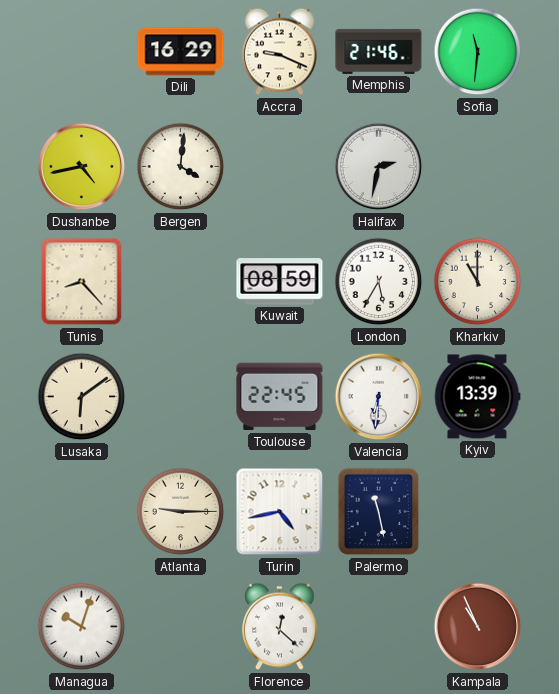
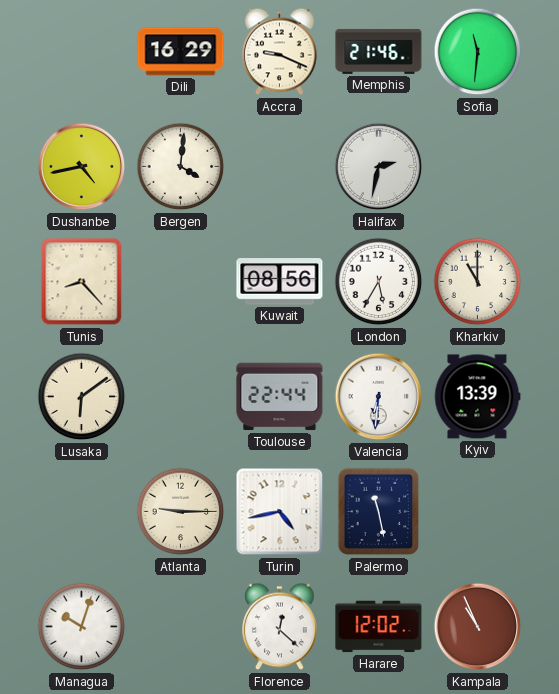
Kuwait: 08:59 -> 08:56 (280, 282)
Toulouse: 22:45 -> 22:44 (280, 397)
Harare: none -> 12:02 (379, 627)
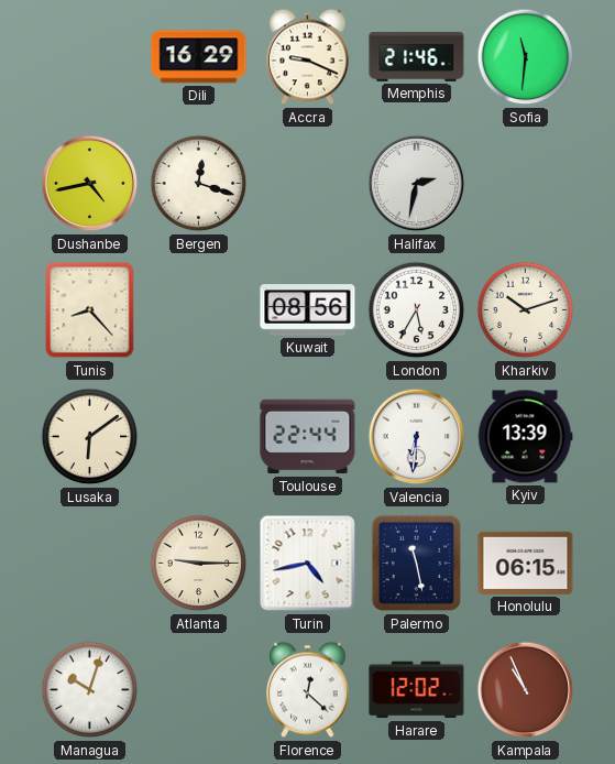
Bergen: 4:01 -> 12:18 (199, 184)
Kharkiv: 11:00 -> 10:12 (526, 310)
Honolulu: none -> 06:15 (526, 563)
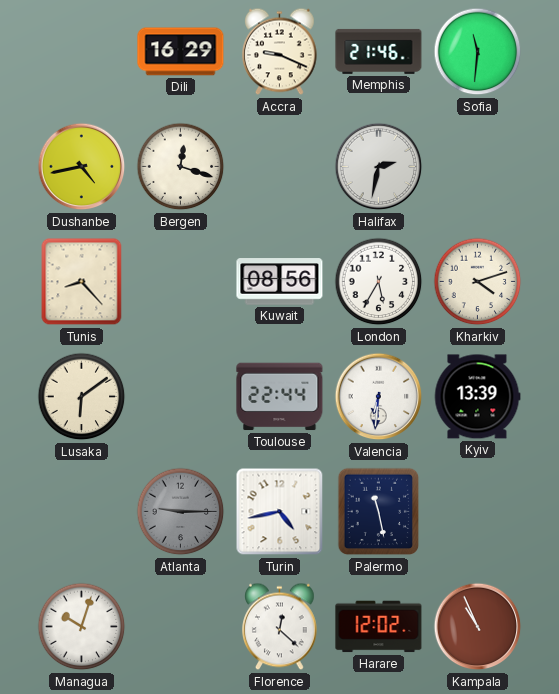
Kharkiv: 10:12 -> 4:12 (478, 282)
Atlanta dial: cream -> grey (181, 512)
Honolulu: 06:15 -> none (526, 563)
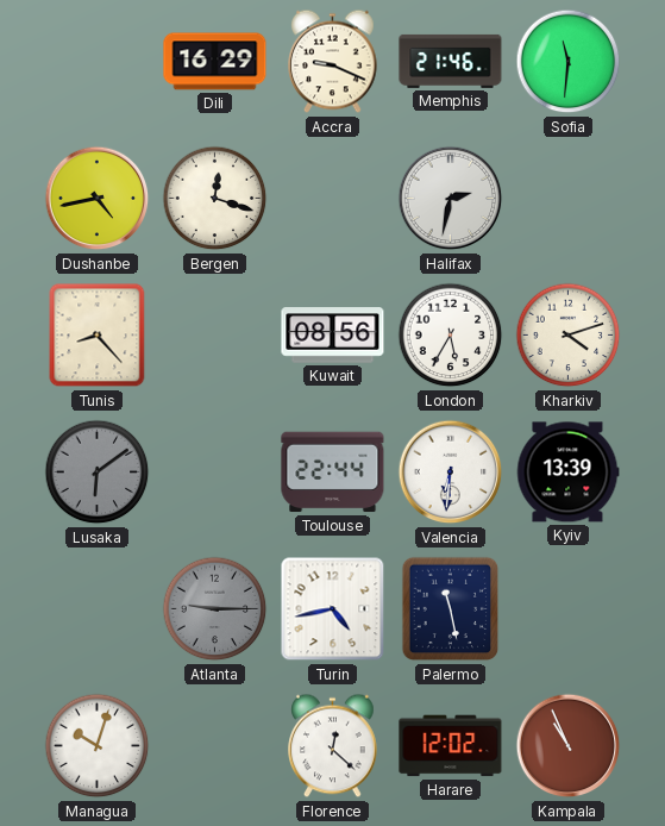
Lusaka dial: cream -> grey (98, 473)
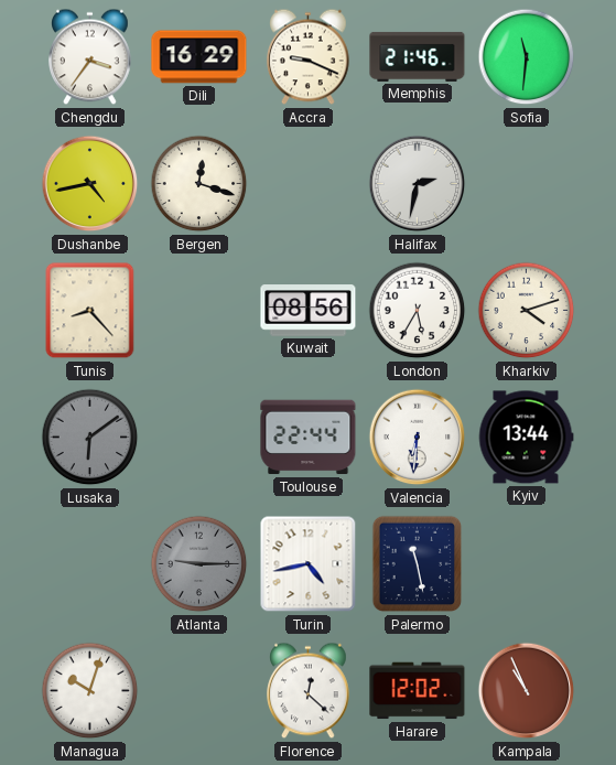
Chengdu: none -> 3:36 (90, 57)
Kyiv: 13:39 -> 13:44 (526, 438)
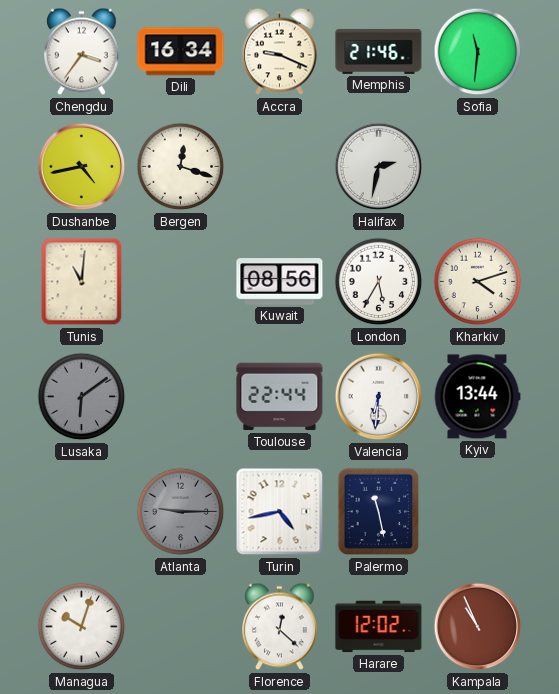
Dili: 16:29 -> 16:34 (181, 52)
Tunis: 8:23 -> 11:01 (82, 282)
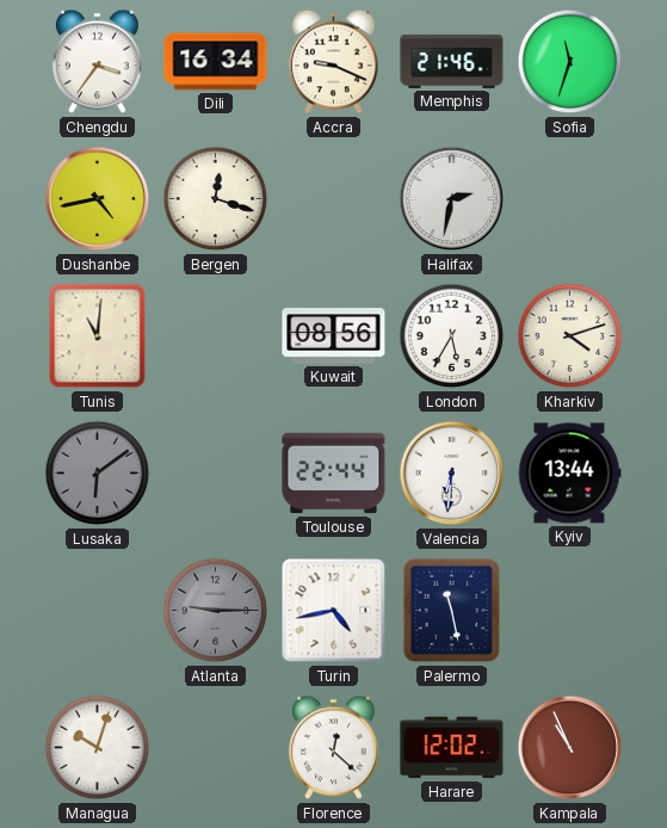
Sofia: 11:31 -> 11:33 (570, 62)
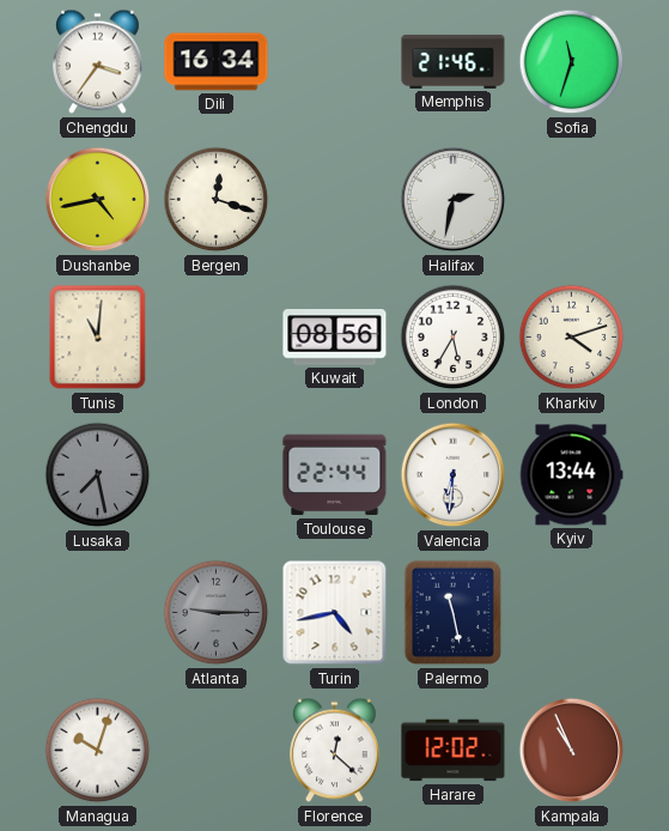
Accra: 9:19 -> none (334, 62)
Lusaka: 6:09 -> 7:28 (98, 475)
